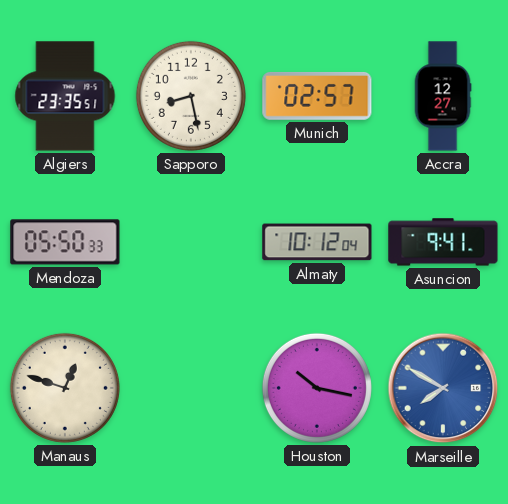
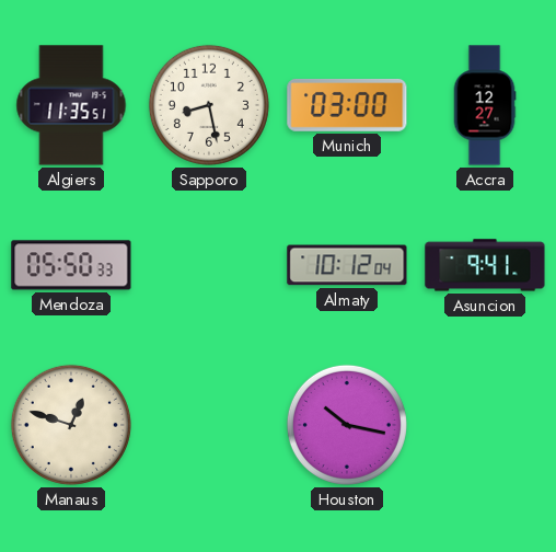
Algiers: 23:35 -> 11:35 (71, 105)
Munich: 02:57 -> 03:00 (347, 105)
Marseille: 7:50 -> none (443, 388)
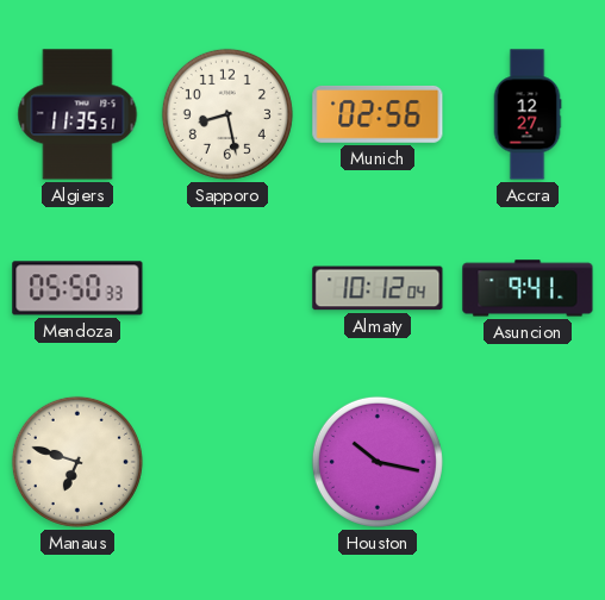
Munich: 03:00 -> 02:56 (378, 114)
Manaus: 12:48 -> 6:48 (77, 462)
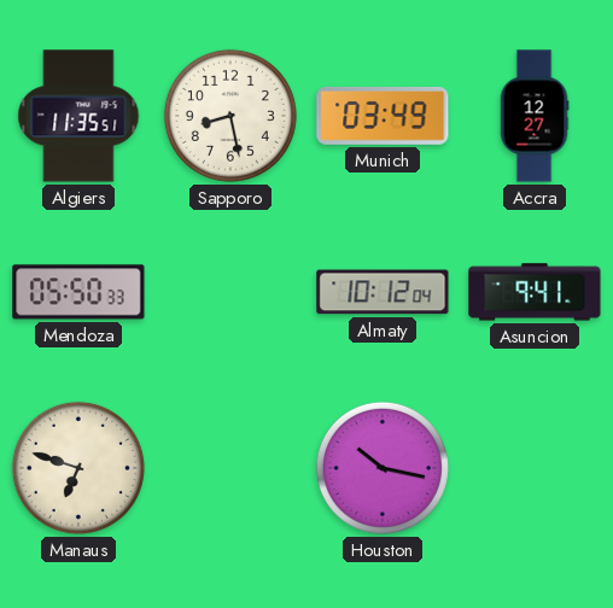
Munich: 02:56 -> 03:49 (383, 116)
